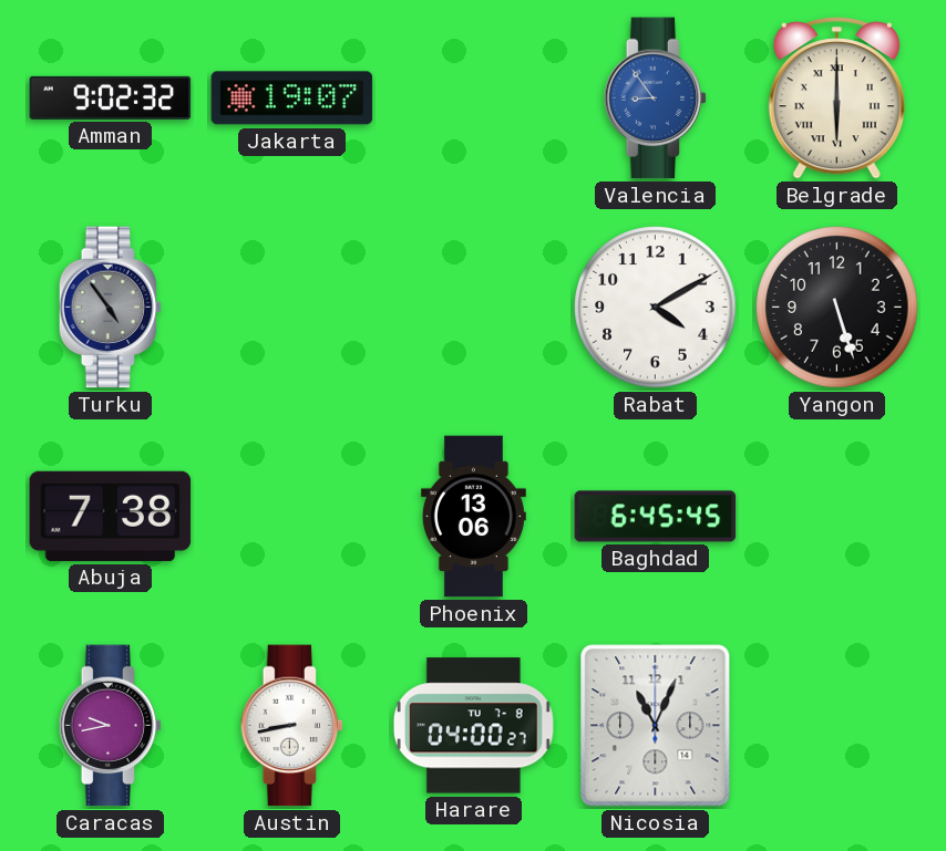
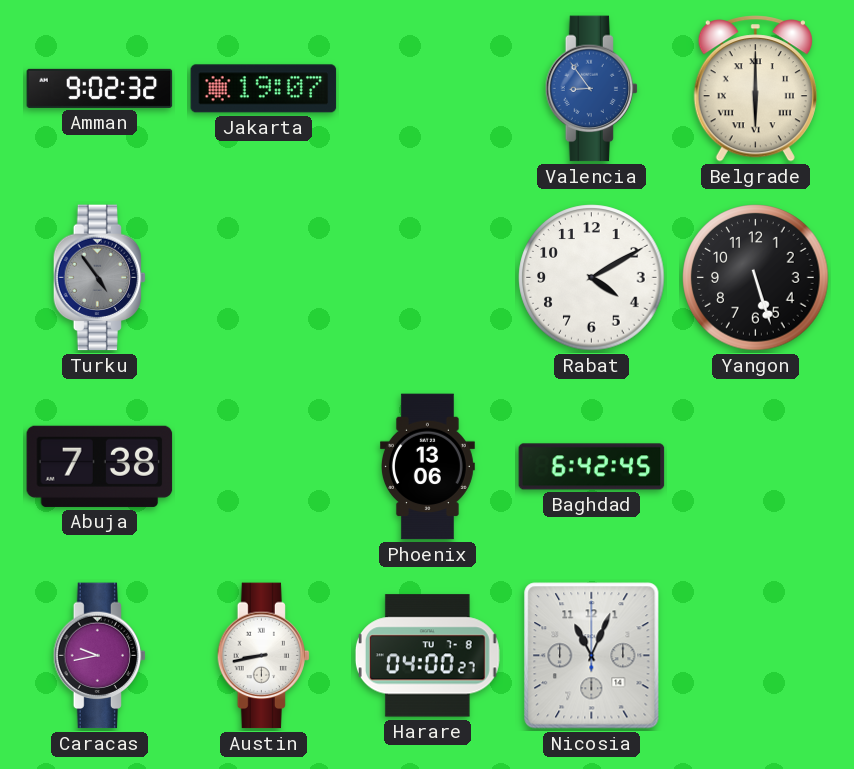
Baghdad: 6:45 -> 6:42 (592, 467)
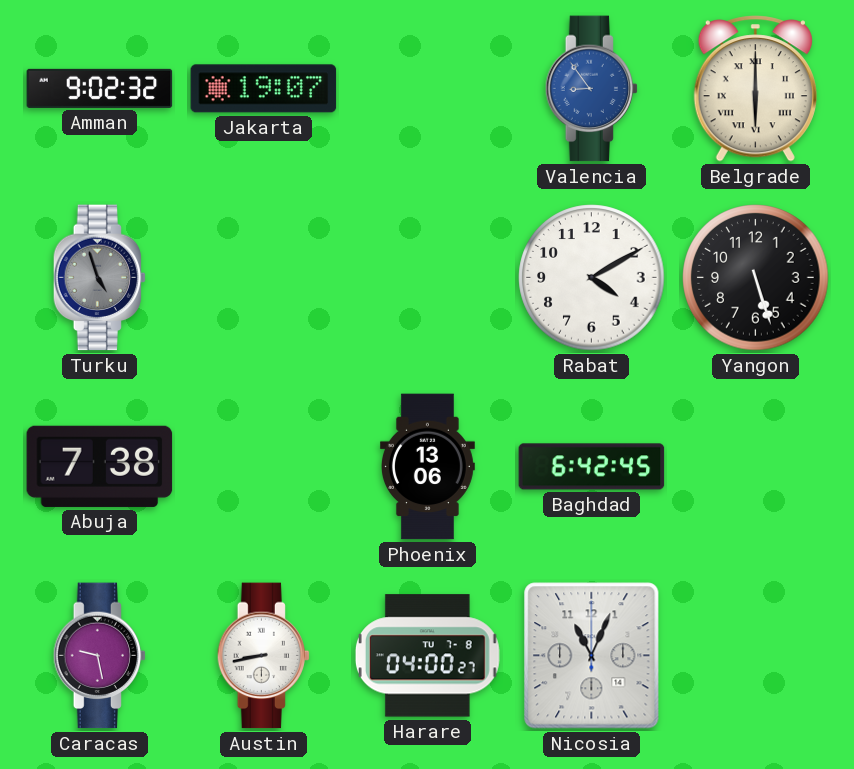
Turku: 4:54 -> 4:57 (100, 278)
Caracas: 9:43 -> 9:28 (100, 656)
